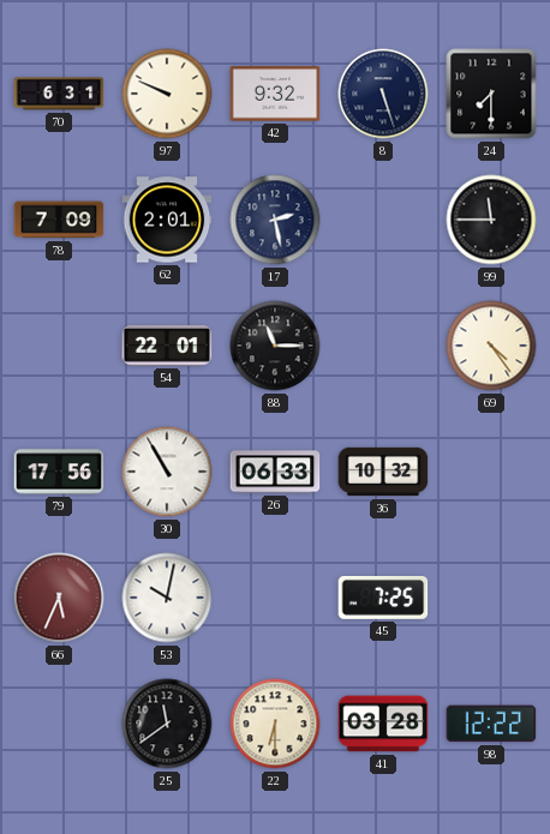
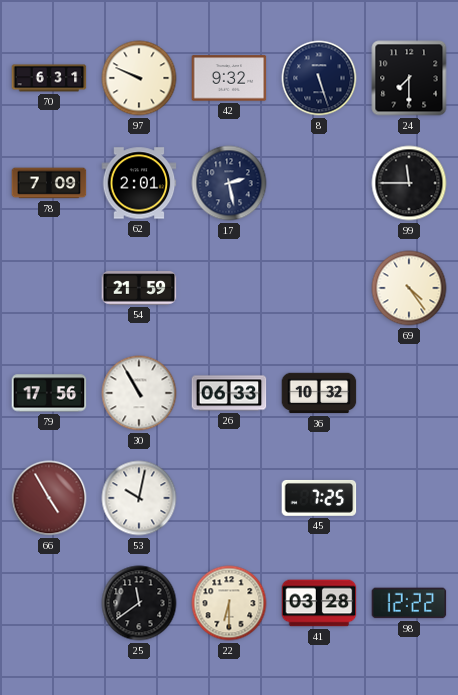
54: 22:01 -> 21:59 (139, 288)
88: 11:15 -> none (275, 346)
66: 5:34 -> 4:55 (49, 498)
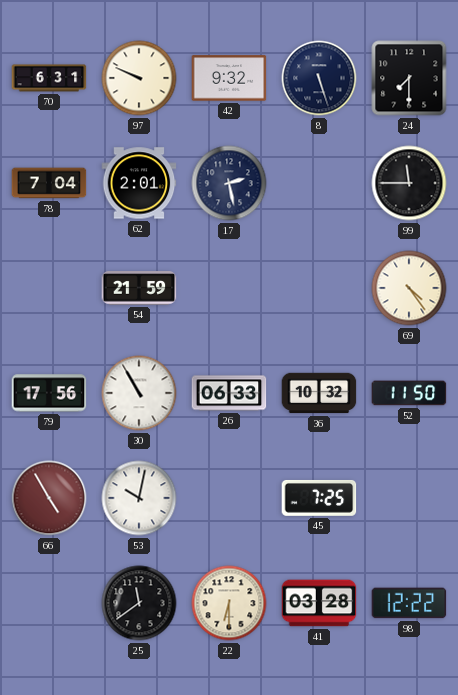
78: 7:09 -> 7:04 (49, 183)
52: none -> 11:50 (409, 393)
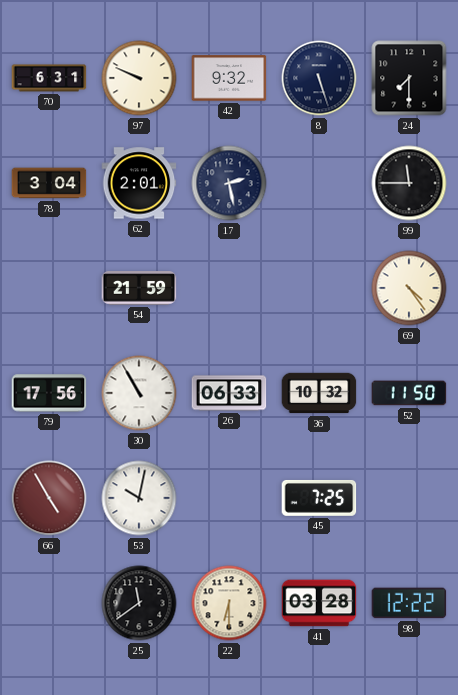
78: 7:04 -> 3:04 (49, 183)
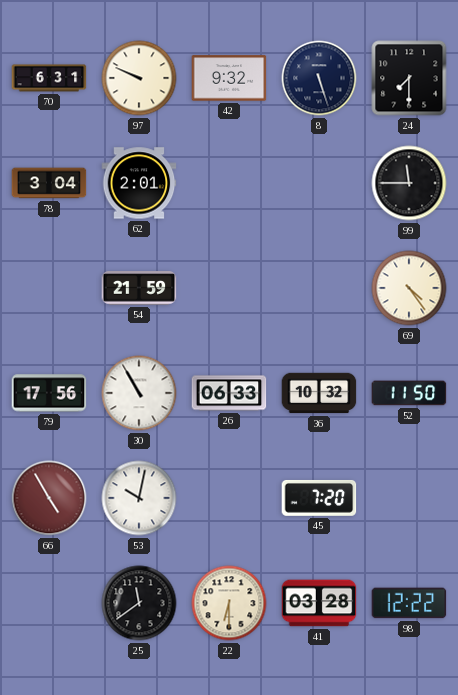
17: 2:28 -> none (229, 183)
45: 7:25 -> 7:20 (319, 498)
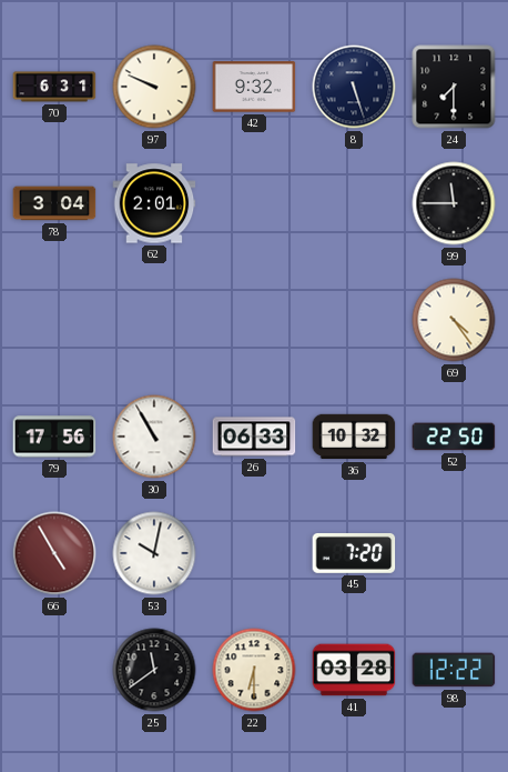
54: 21:59 -> none (139, 288)
52: 11:50 -> 22:50 (454, 437)
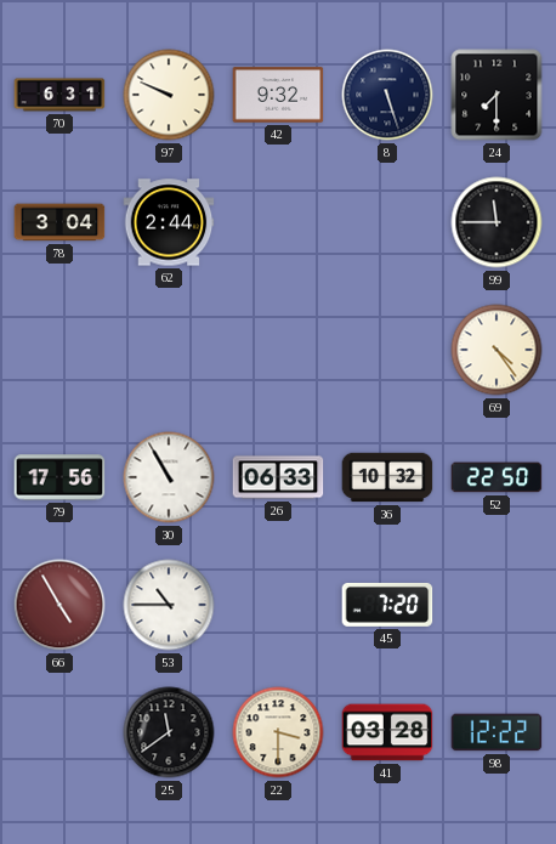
62: 2:01 -> 2:44 (169, 222)
53: 10:02 -> 10:45 (169, 605)
22: 6:30 -> 3:30 (278, 732)
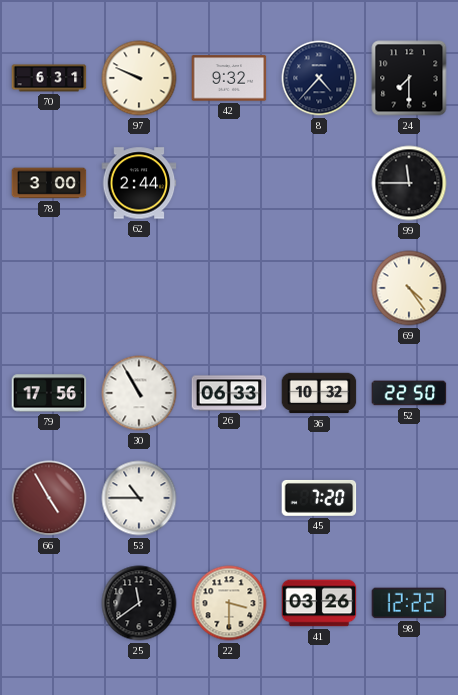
8: 5:27 -> 4:37 (319, 78)
78: 3:04 -> 3:00 (49, 183)
41: 03:28 -> 03:26 (319, 603)
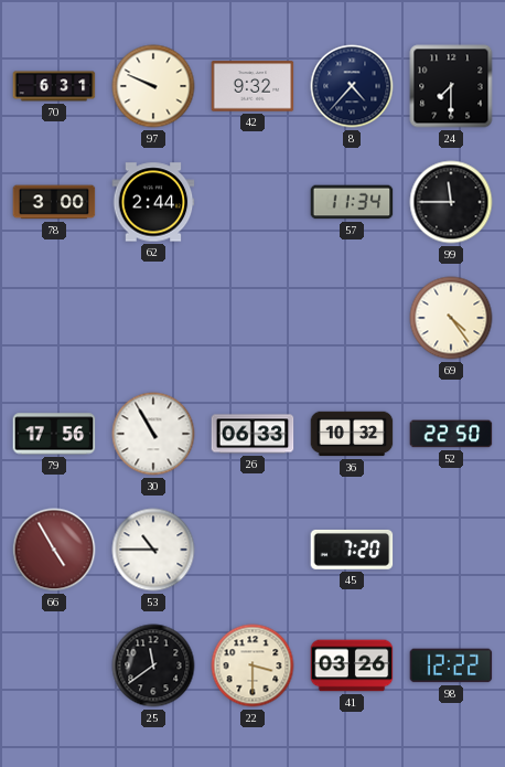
57: none -> 11:34 (352, 202)
